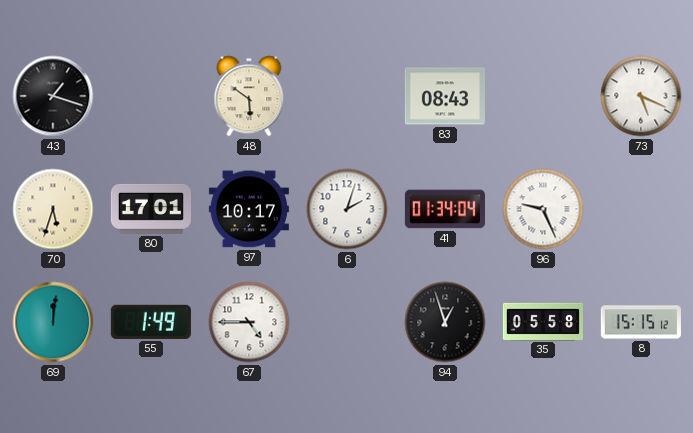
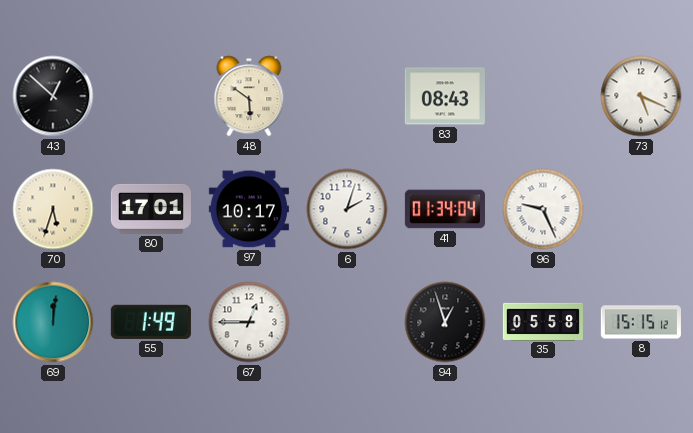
43: 1:18 -> 12:52 (53, 96)
67: 4:45 -> 12:45 (249, 322)
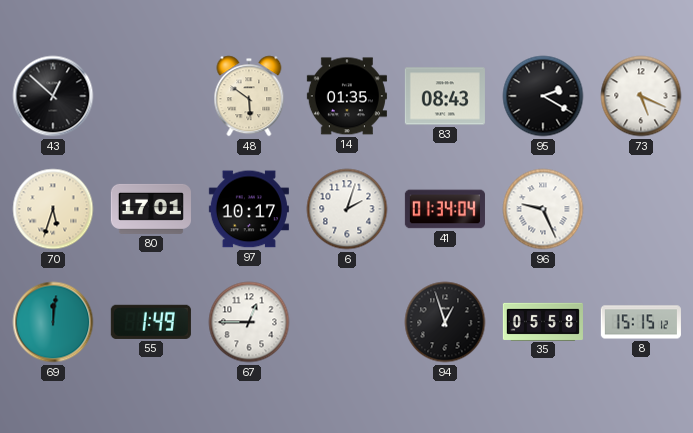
14: none -> 01:35 (347, 96)
95: none -> 2:20 (543, 96)
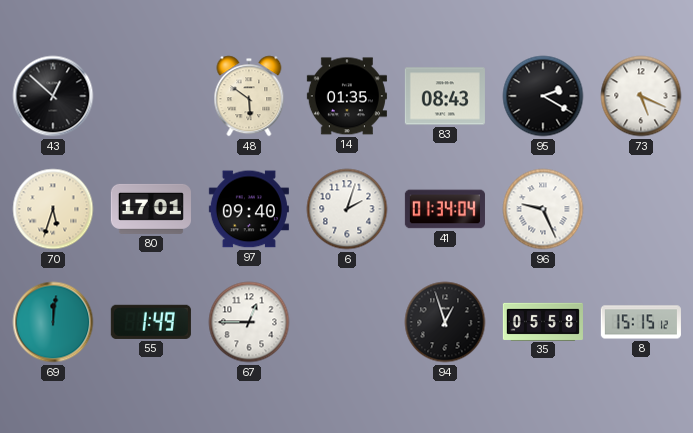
97: 10:17 -> 09:40 (249, 209)
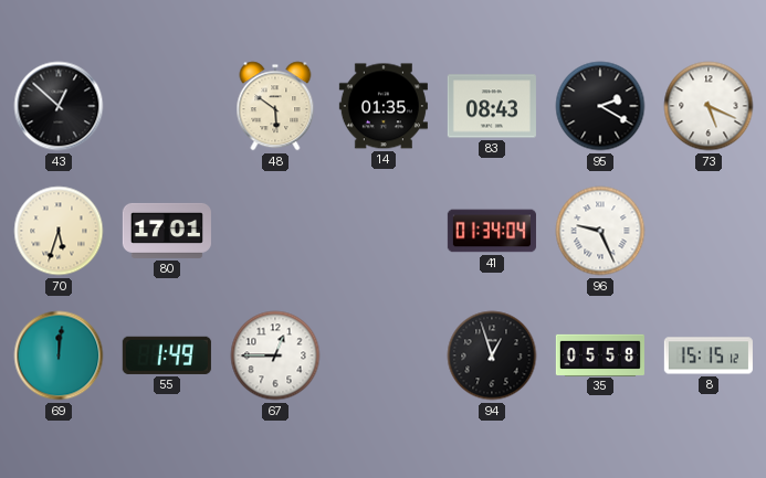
97: 09:40 -> none (249, 209)
6: 2:03 -> none (347, 209)
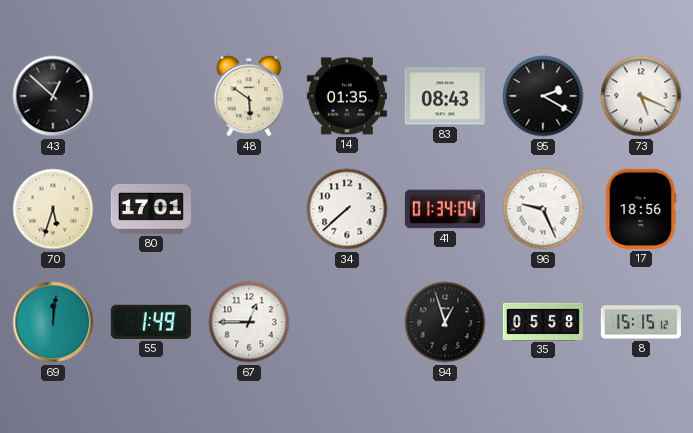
34: none -> 7:38 (347, 209)
17: none -> 18:56 (641, 209)
